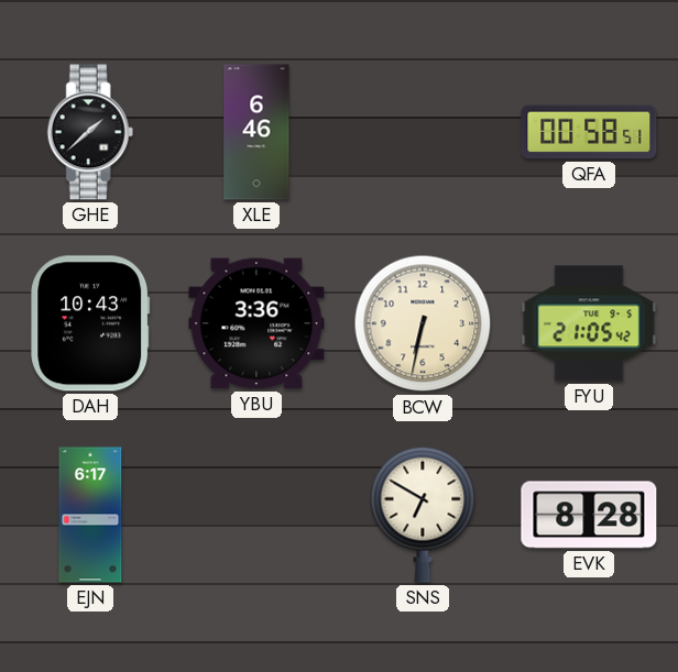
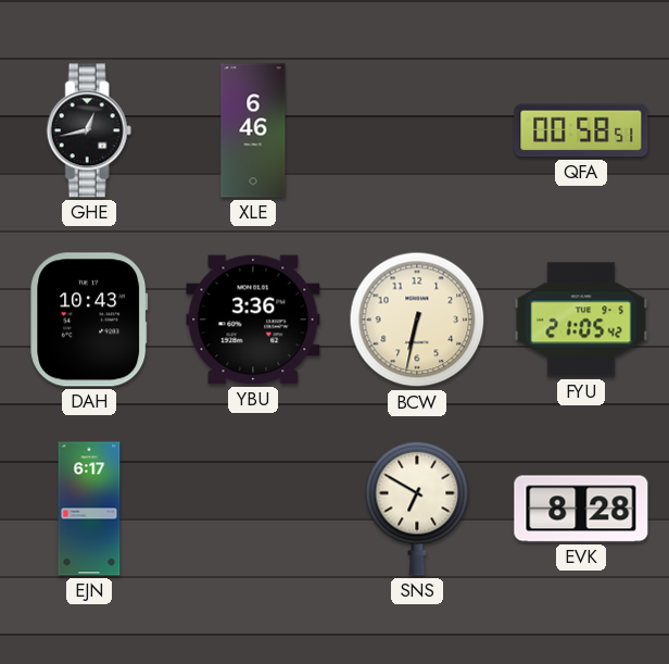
GHE: 1:38 -> 12:43 (89, 130)
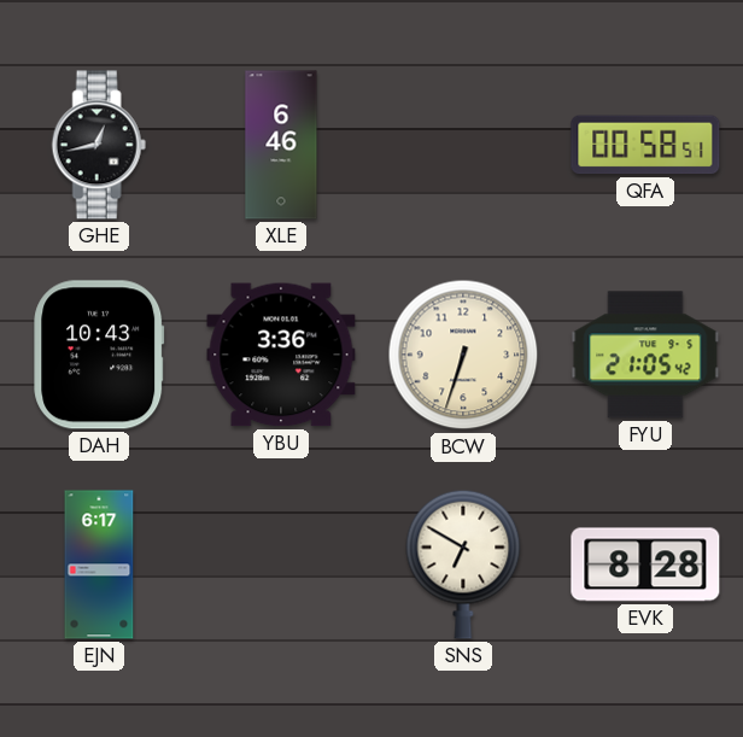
BCW: 6:32 -> 6:33 (463, 355)
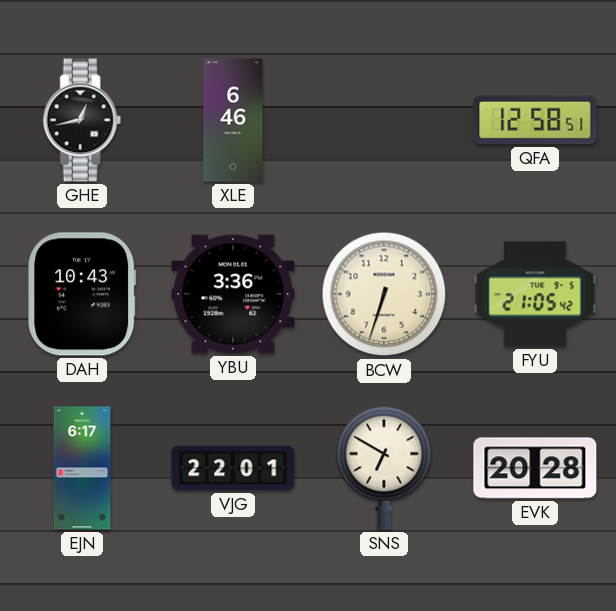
QFA: 00:58 -> 12:58 (535, 120)
VJG: none -> 22:01 (233, 468)
EVK: 8:28 -> 20:28 (535, 468)
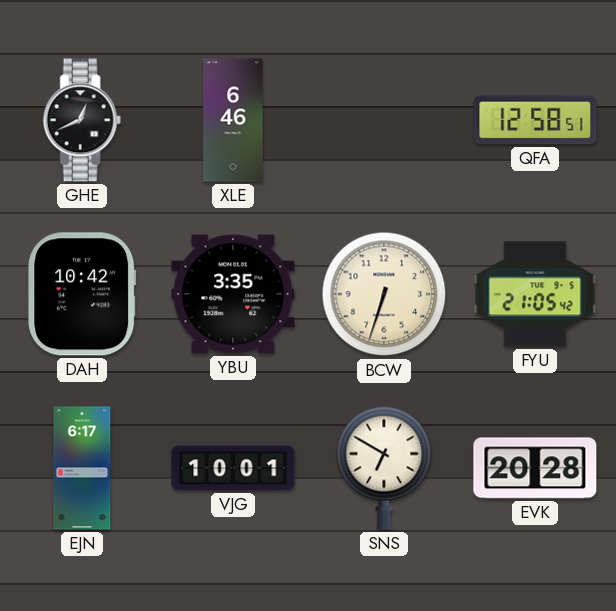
GHE: 12:43 -> 12:41 (82, 120)
DAH: 10:43 -> 10:42 (82, 294)
YBU: 3:36 -> 3:35 (233, 294)
VJG: 22:01 -> 10:01 (233, 468)
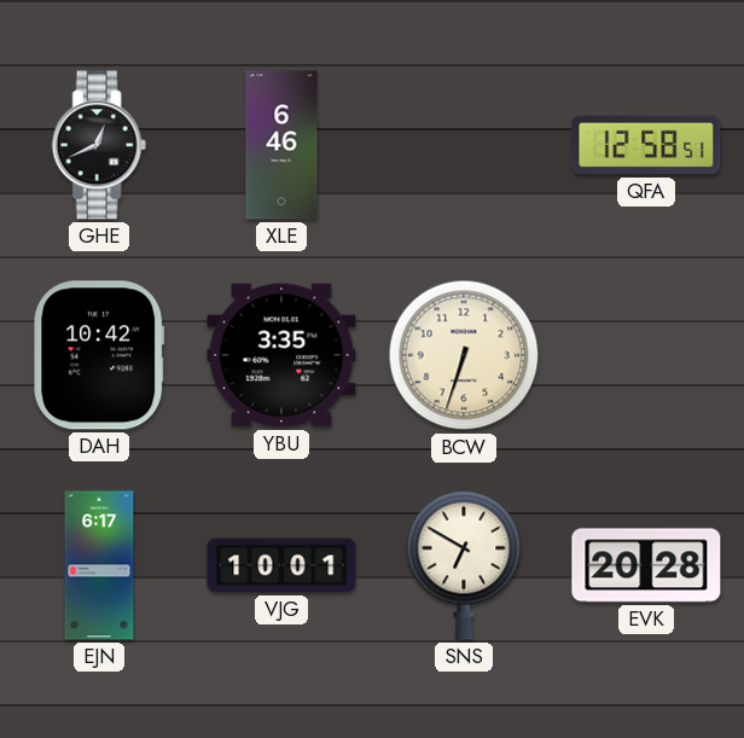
FYU: 21:05 -> none (535, 294)
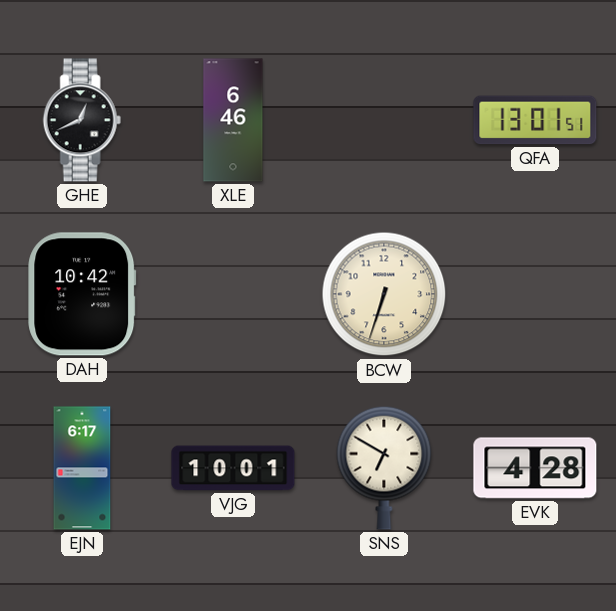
QFA: 12:58 -> 13:01 (535, 120)
YBU: 3:35 -> none (281, 355)
EVK: 20:28 -> 4:28 (535, 468)
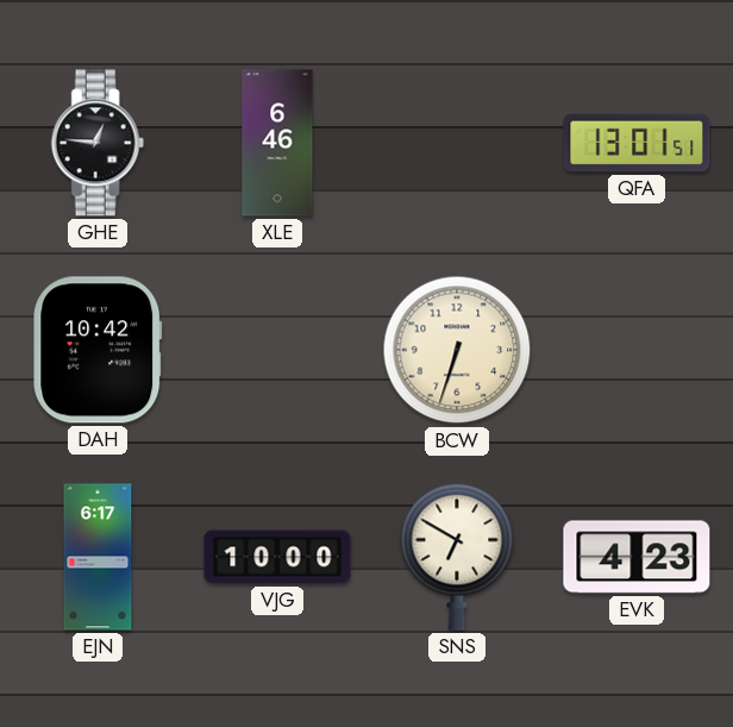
GHE: 12:41 -> 12:46 (98, 143)
VJG: 10:01 -> 10:00 (277, 557)
EVK: 4:28 -> 4:23 (637, 557)
